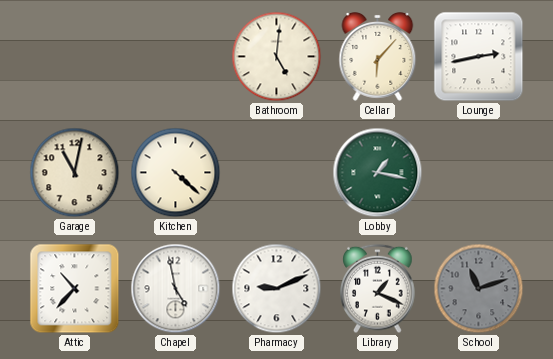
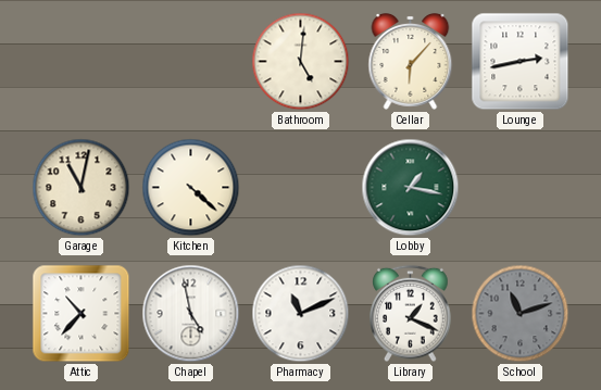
Pharmacy: 9:11 -> 11:11 (301, 314)
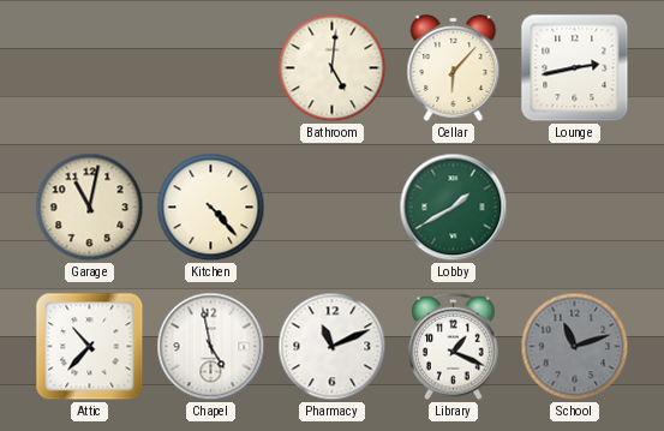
Kitchen: 4:22 -> 4:23 (211, 208)
Lobby: 1:17 -> 1:40 (454, 208)
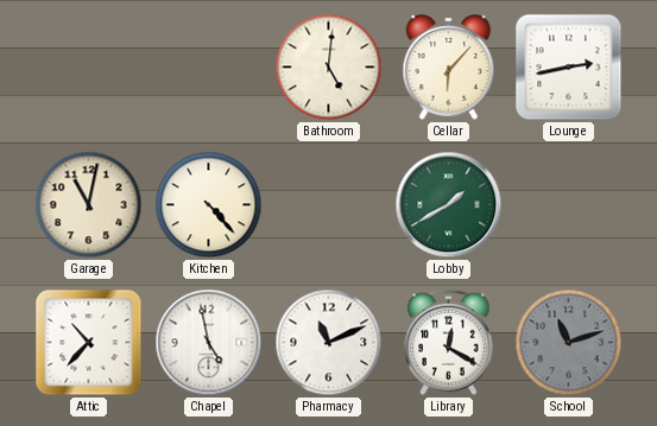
Library: 1:19 -> 12:20 (449, 343)
